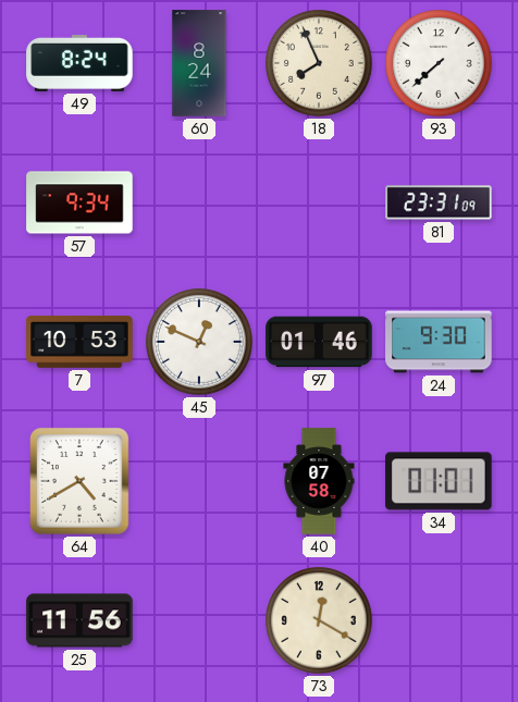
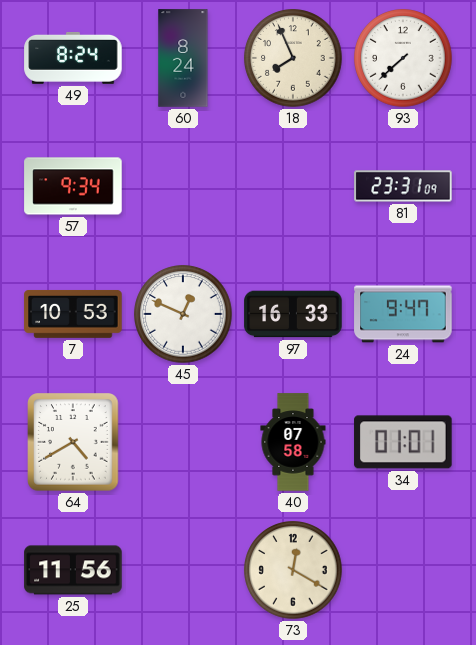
97: 01:46 -> 16:33 (293, 314)
24: 9:30 -> 9:47 (403, 314)
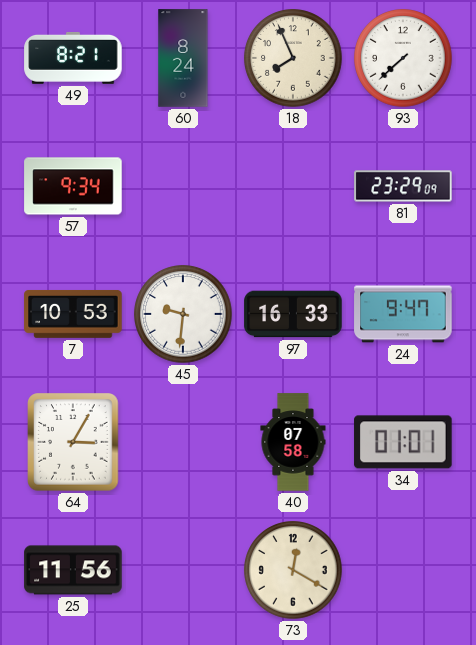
49: 8:24 -> 8:21 (73, 58)
81: 23:31 -> 23:29 (403, 186)
45: 12:49 -> 9:31 (183, 314)
64: 4:40 -> 3:05 (73, 442)
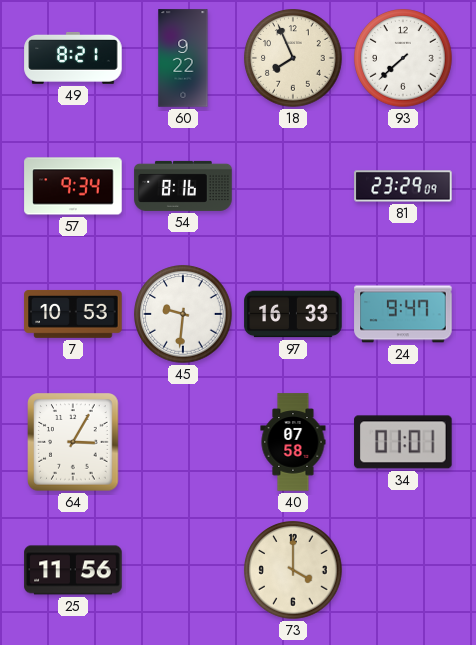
60: 8:24 -> 9:22 (183, 58)
54: none -> 8:16 (183, 186)
73: 12:20 -> 4:00 (293, 570)
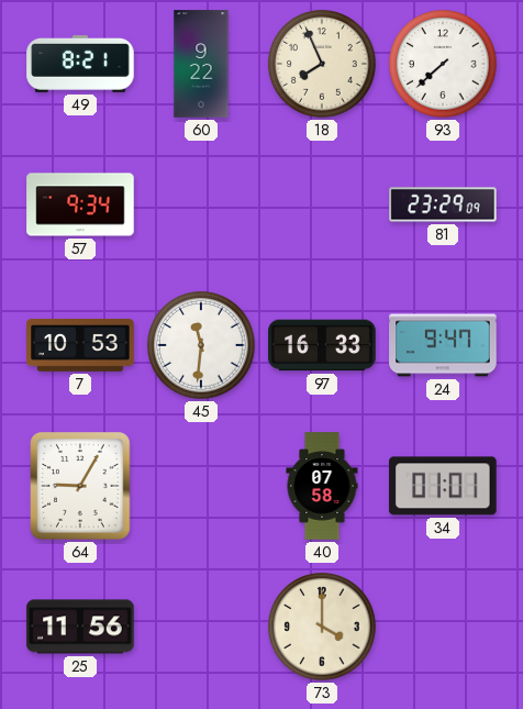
54: 8:16 -> none (183, 186)
45: 9:31 -> 11:31 (201, 345)
64: 3:05 -> 9:05 (80, 486)
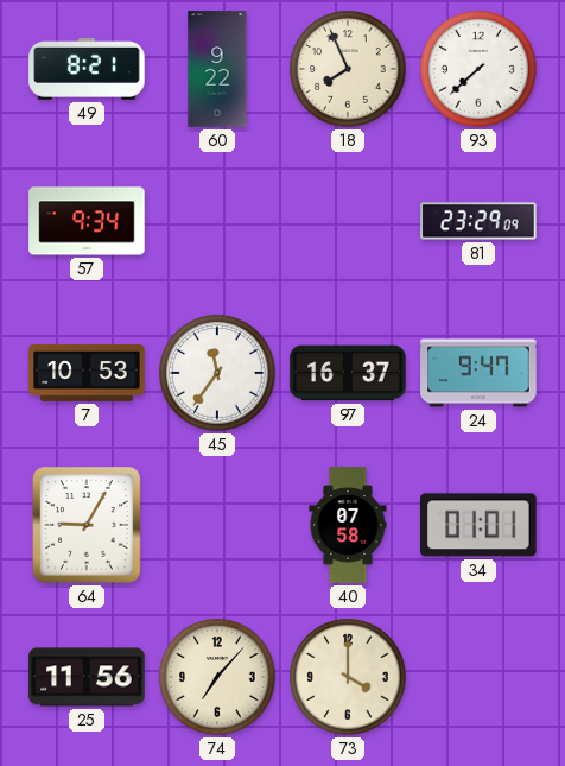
45: 11:31 -> 11:36 (217, 373)
97: 16:33 -> 16:37 (348, 373)
74: none -> 7:07 (217, 677)
